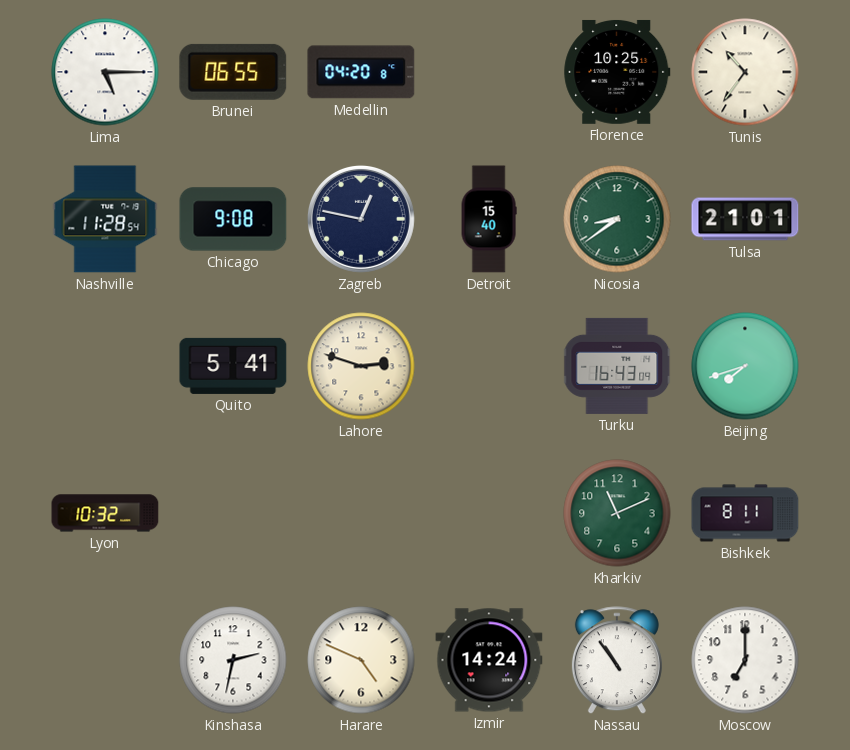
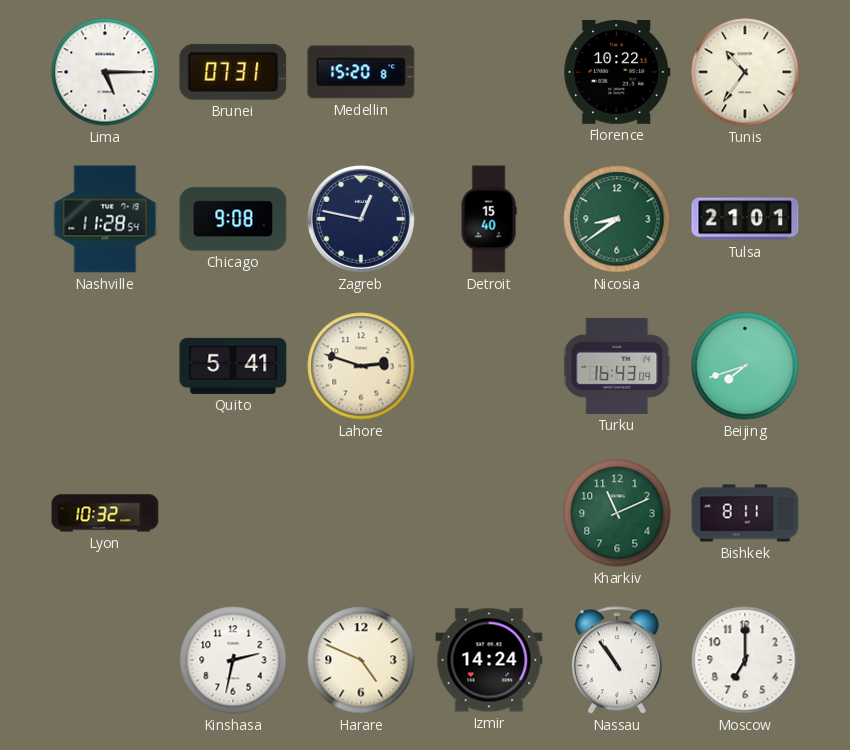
Brunei: 06:55 -> 07:31 (233, 72)
Medellin: 04:20 -> 15:20 (361, 72)
Florence: 10:25 -> 10:22 (617, 72)
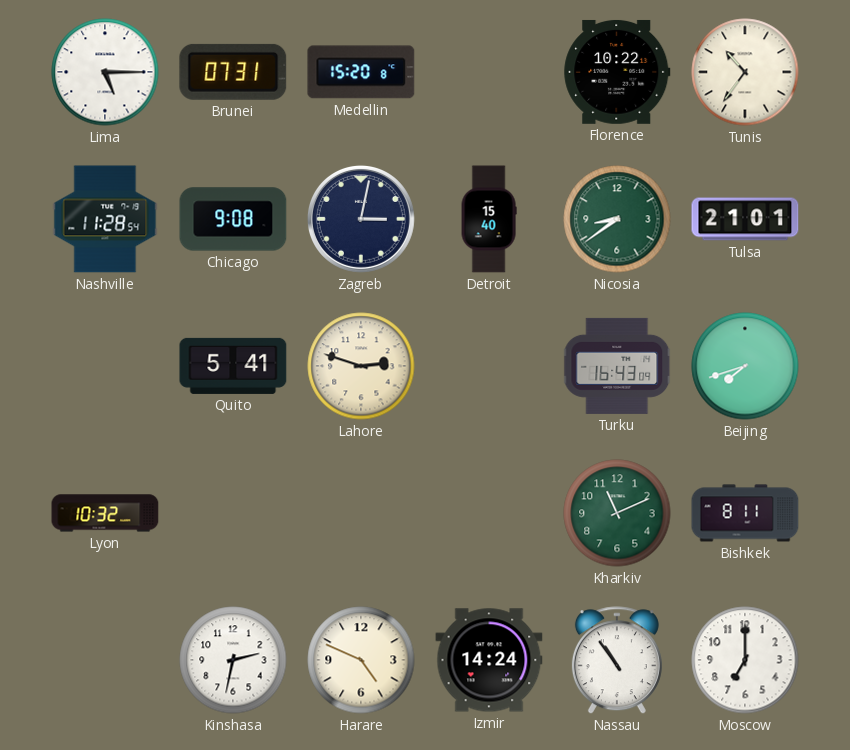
Zagreb: 12:47 -> 3:02 (361, 219)
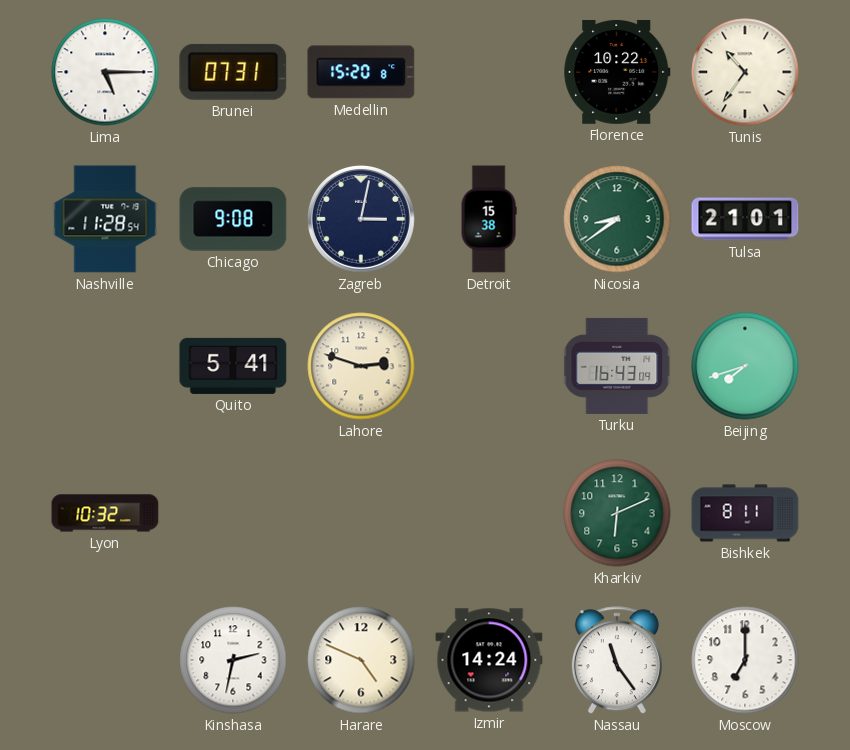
Detroit: 15:40 -> 15:38 (489, 219)
Kharkiv: 11:11 -> 6:11 (617, 513)
Nassau: 10:54 -> 11:24 (617, 661)
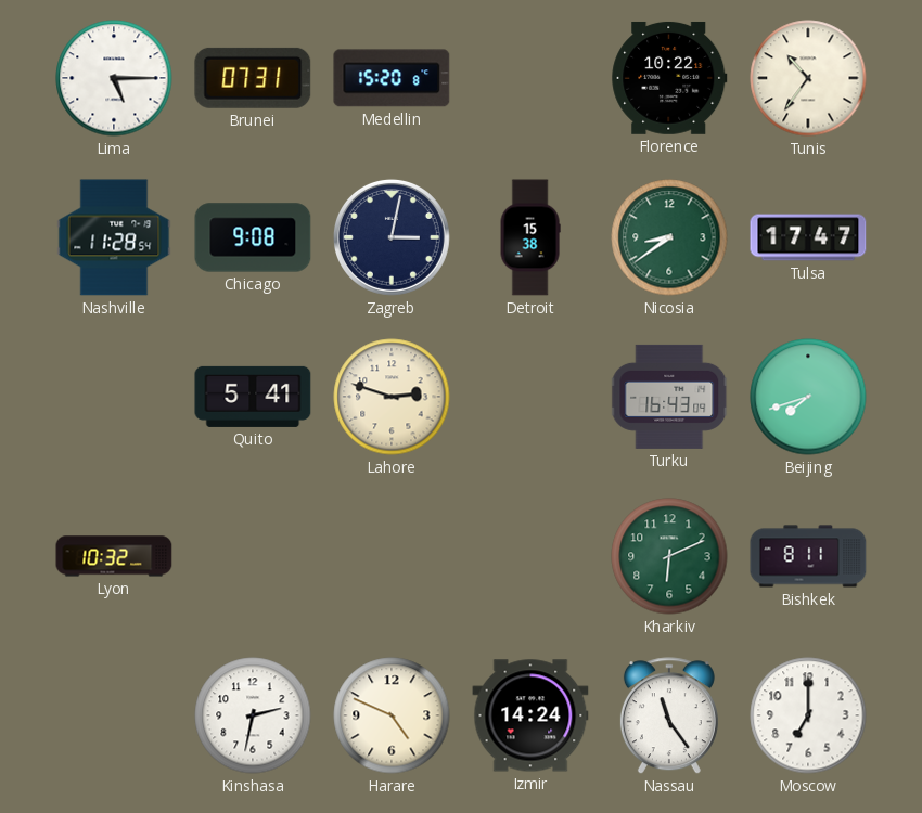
Tulsa: 21:01 -> 17:47 (808, 237)
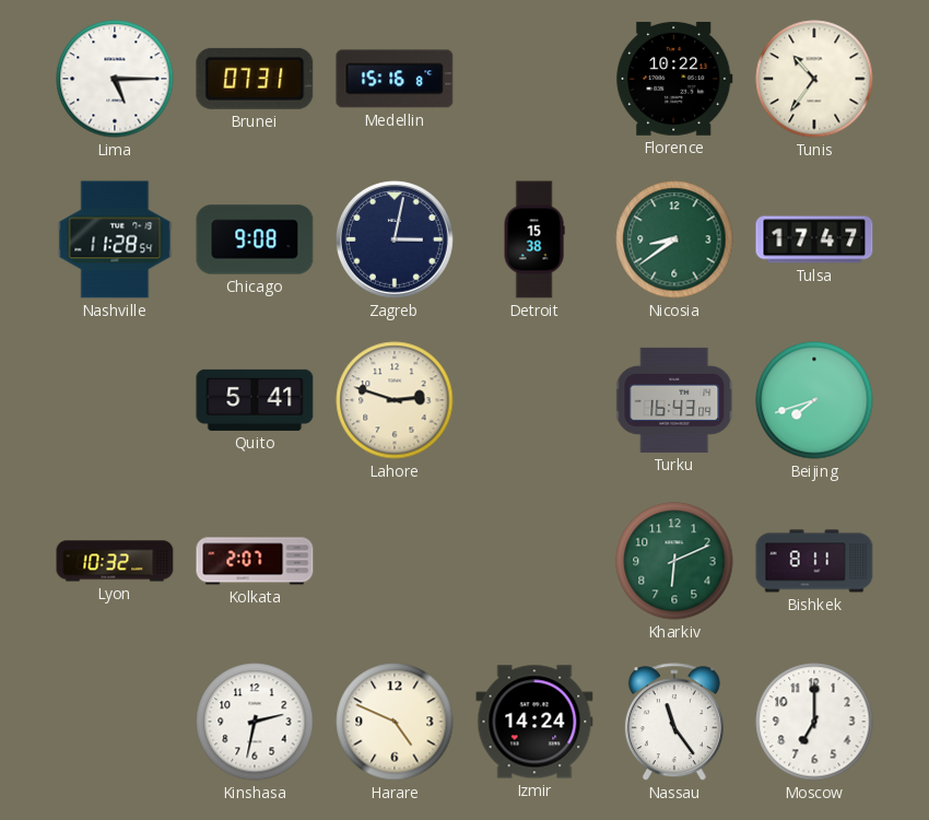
Medellin: 15:20 -> 15:16 (395, 79)
Kolkata: none -> 2:07 (255, 561)
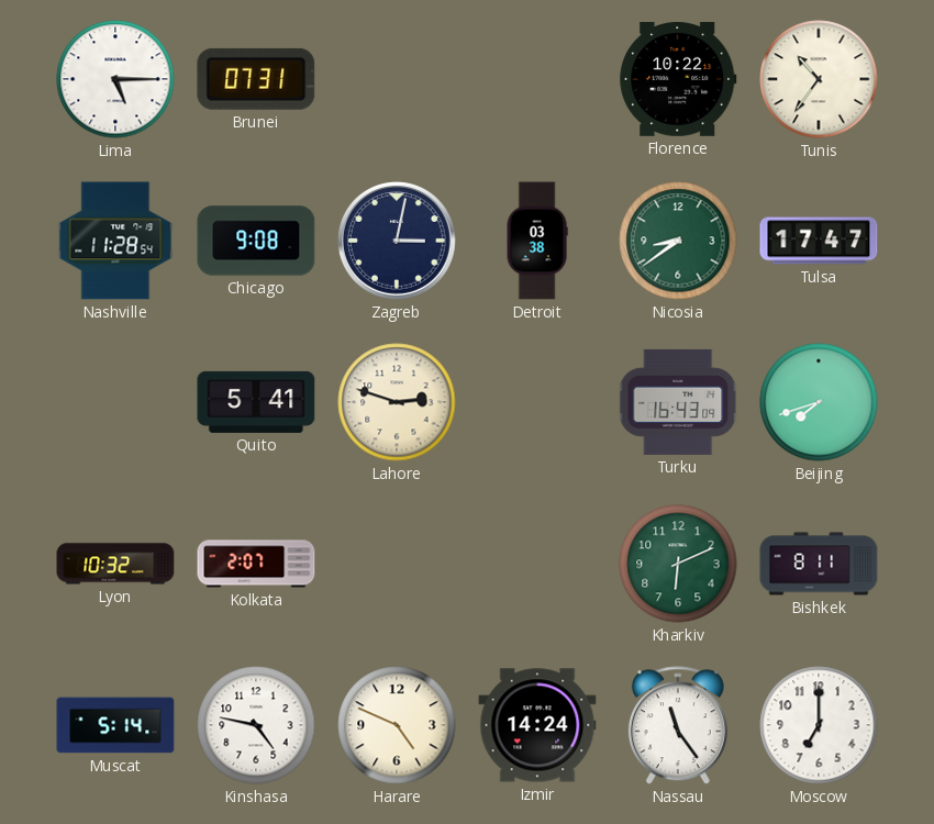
Medellin: 15:16 -> none (395, 79)
Detroit: 15:38 -> 03:38 (537, 241)
Muscat: none -> 5:14 (115, 725)
Kinshasa: 2:32 -> 4:47 (256, 725)
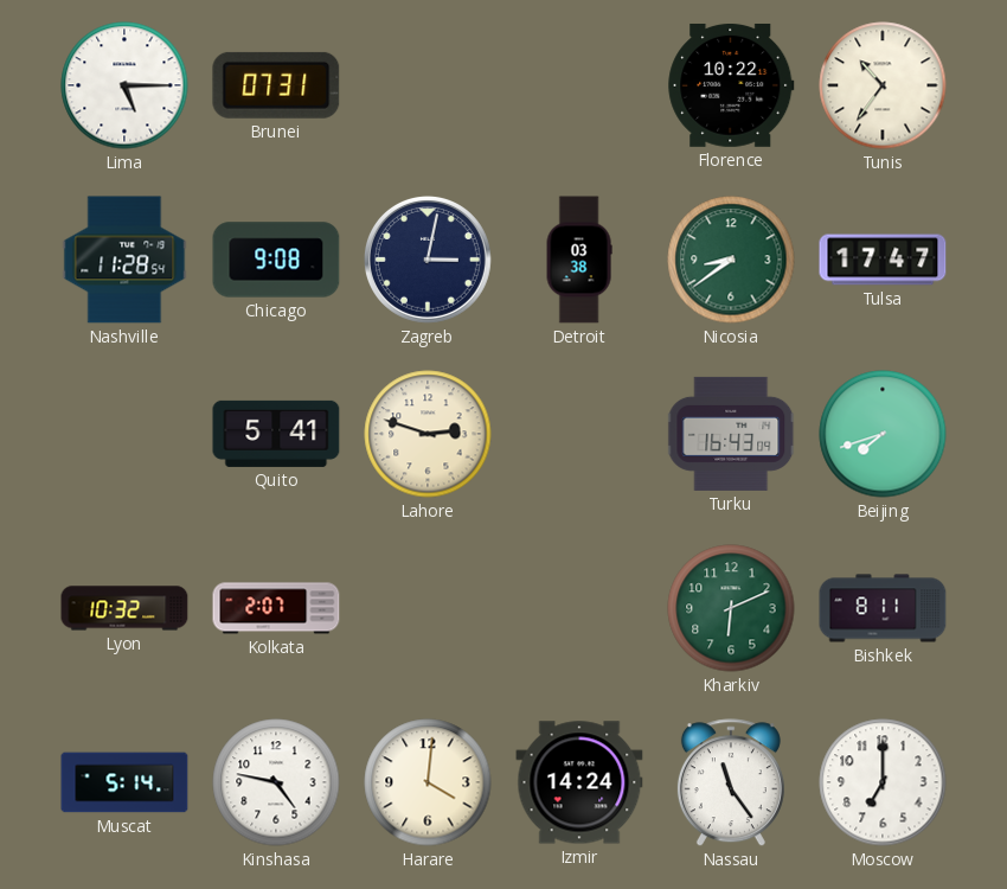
Harare: 4:49 -> 4:01 (428, 782)
